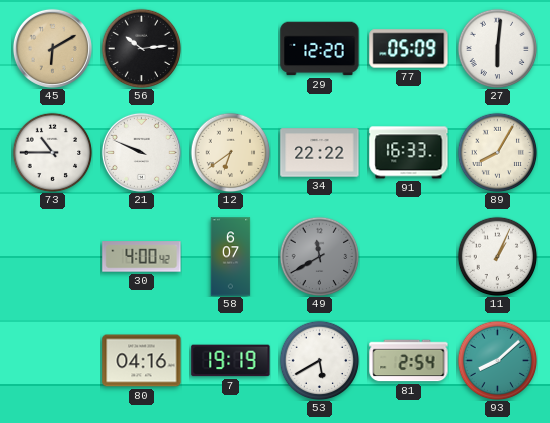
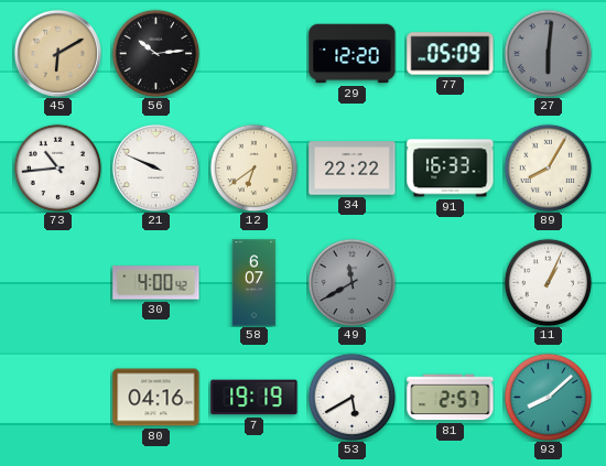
27 dial: white -> grey (548, 53)
73: 10:45 -> 10:44 (57, 167)
81: 2:54 -> 2:57 (451, 398)
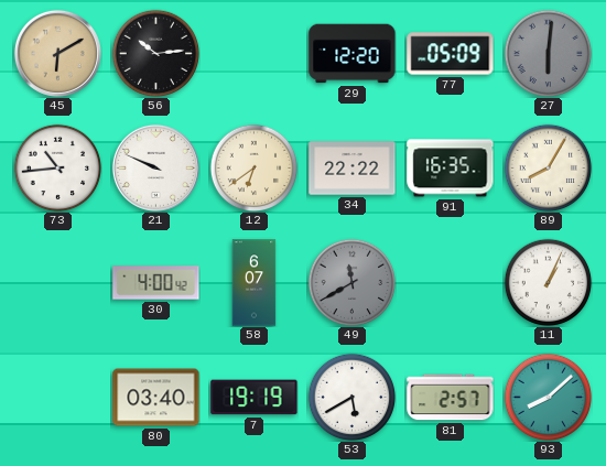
91: 16:33 -> 16:35 (451, 169)
80: 04:16 -> 03:40 (156, 398)
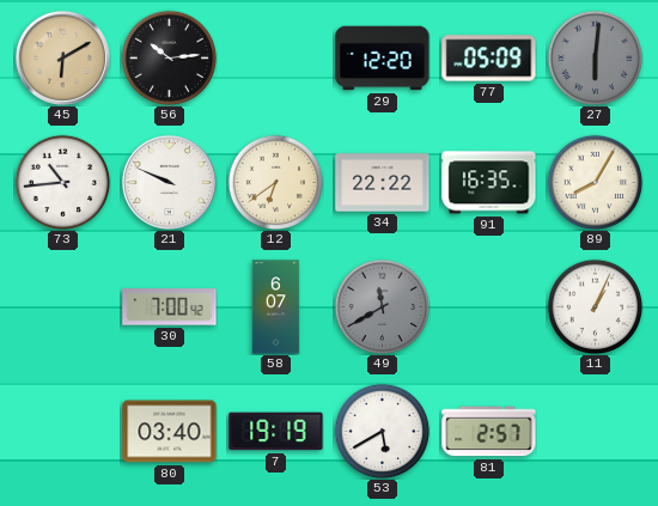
30: 4:00 -> 7:00 (170, 307)
93: 8:08 -> none (548, 397)
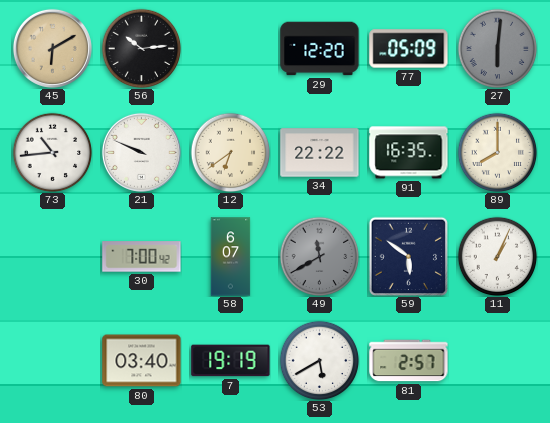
89: 8:05 -> 8:00 (497, 152)
59: none -> 5:51 (408, 256)
